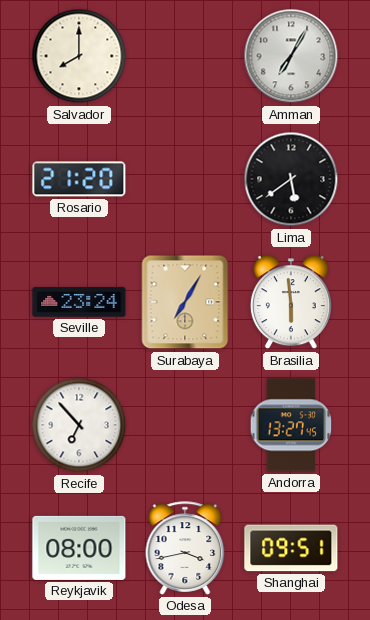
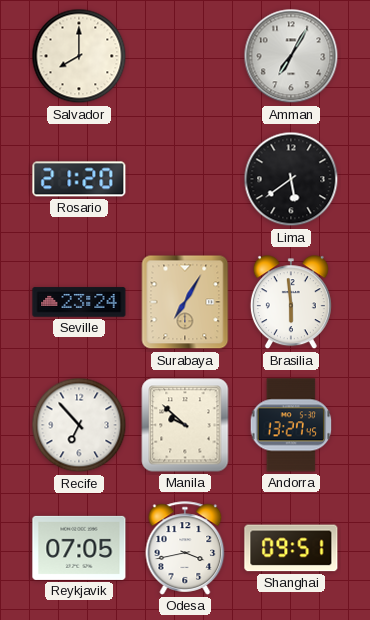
Manila: none -> 9:52 (185, 425)
Reykjavik: 08:00 -> 07:05 (79, 548)
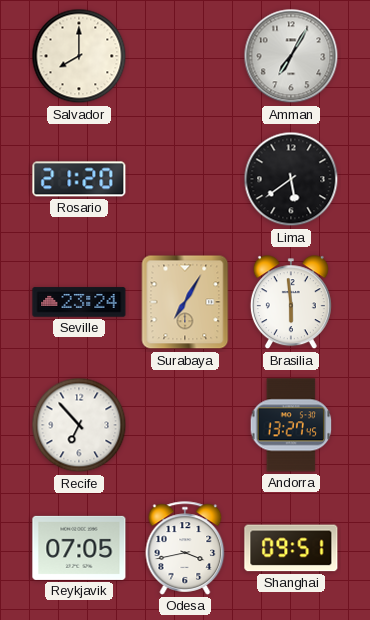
Manila: 9:52 -> none (185, 425)
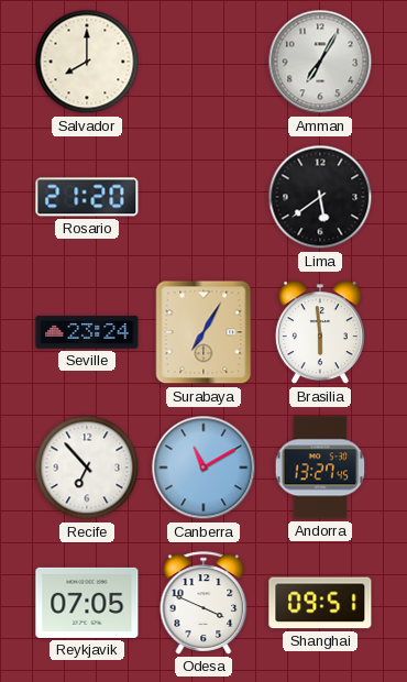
Canberra: none -> 11:10 (204, 468)
Odesa: 3:43 -> 3:49 (204, 603)
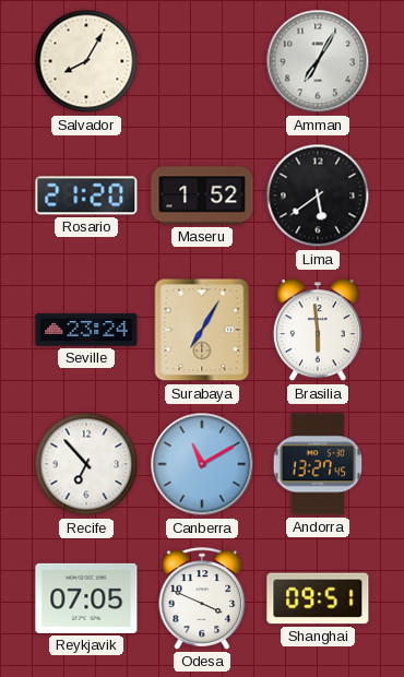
Salvador: 8:00 -> 8:05 (86, 61)
Maseru: none -> 1:52 (202, 195)
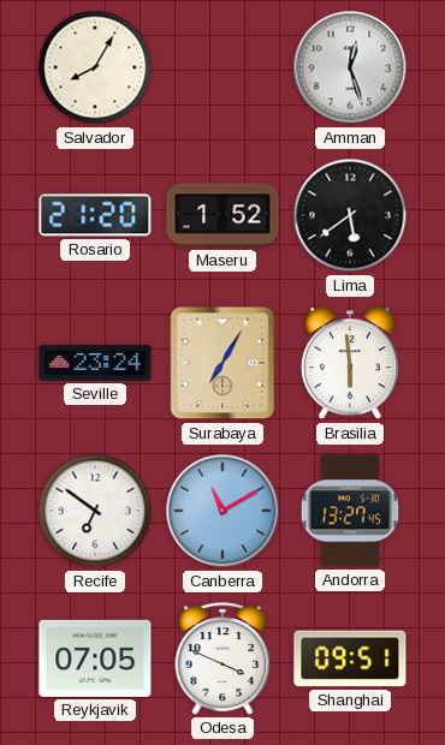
Amman: 7:05 -> 12:27 (350, 67)
Recife: 6:53 -> 6:51 (95, 511)
